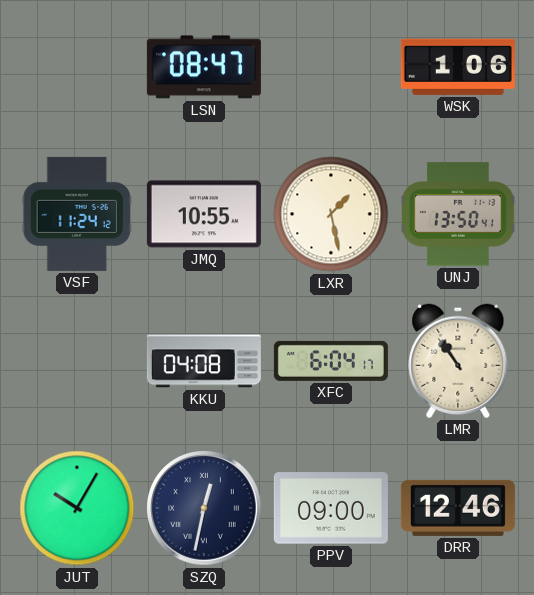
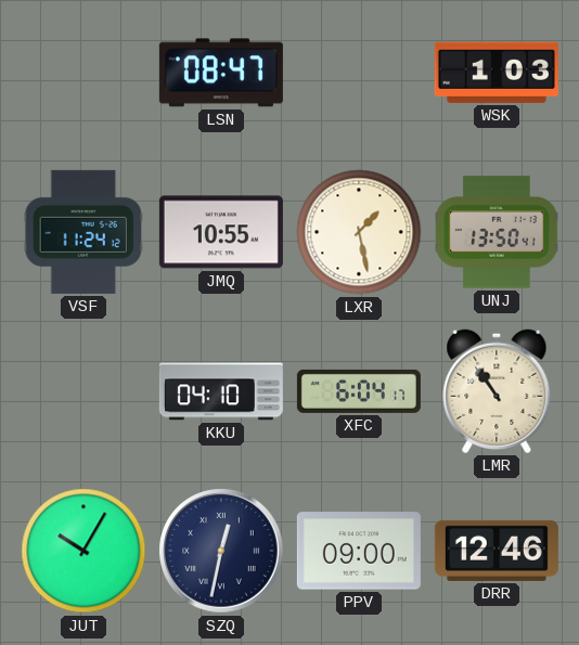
WSK: 1:06 -> 1:03 (497, 73)
KKU: 04:08 -> 04:10 (221, 391)
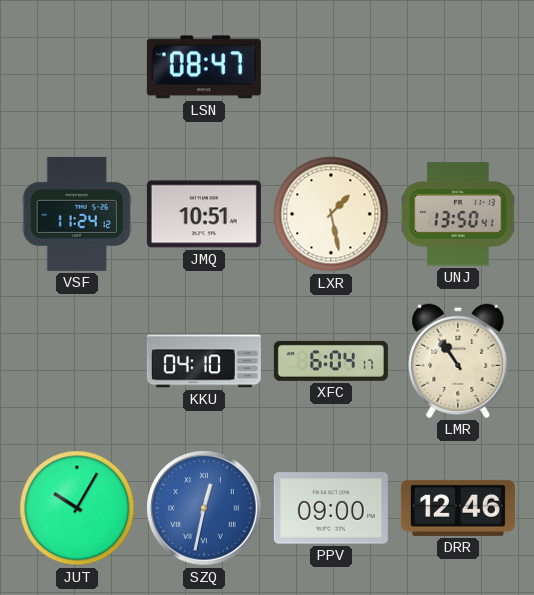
WSK: 1:03 -> none (497, 73)
JMQ: 10:55 -> 10:51 (204, 214)
SZQ dial: navy -> blue (204, 508)
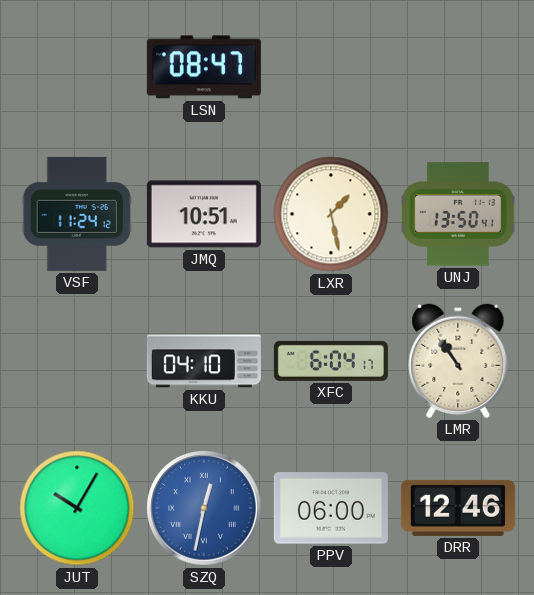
PPV: 09:00 -> 06:00 (331, 508)
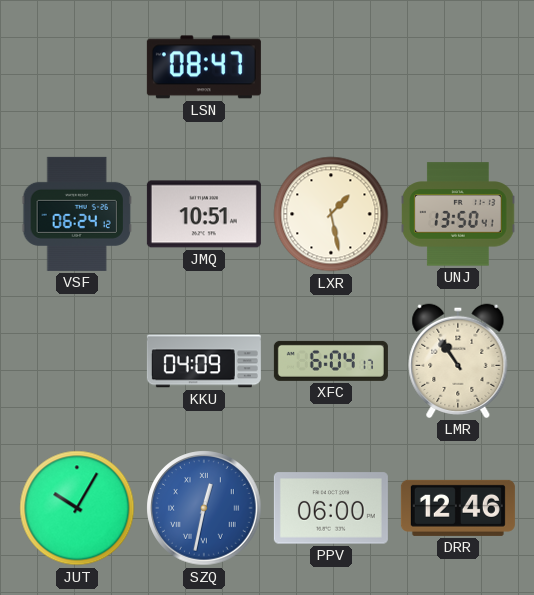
VSF: 11:24 -> 06:24 (77, 214)
KKU: 04:10 -> 04:09 (204, 361)
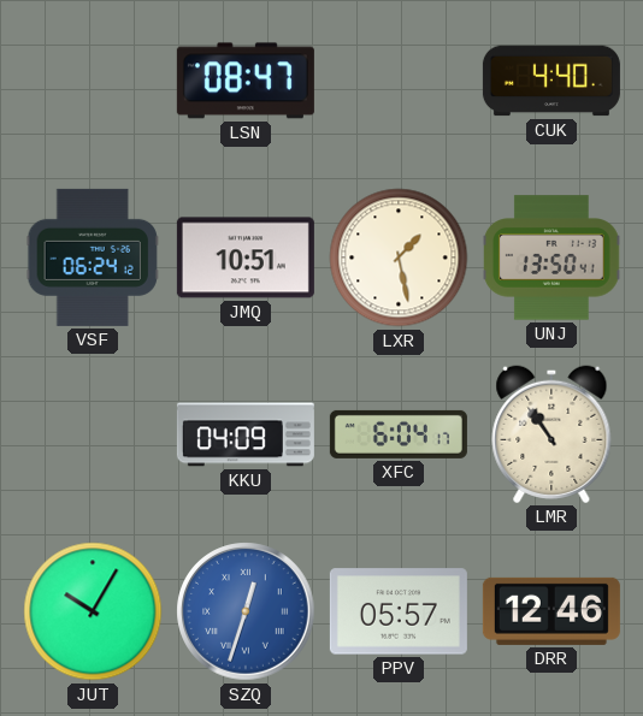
CUK: none -> 4:40 (551, 81)
SZQ: 12:32 -> 12:33 (246, 611)
PPV: 06:00 -> 05:57 (399, 611)
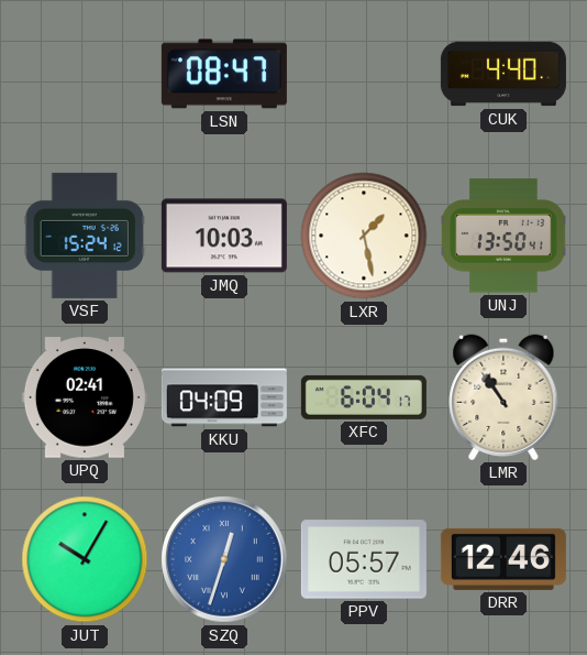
VSF: 06:24 -> 15:24 (85, 236)
JMQ: 10:51 -> 10:03 (224, 236)
UPQ: none -> 02:41 (85, 397)
